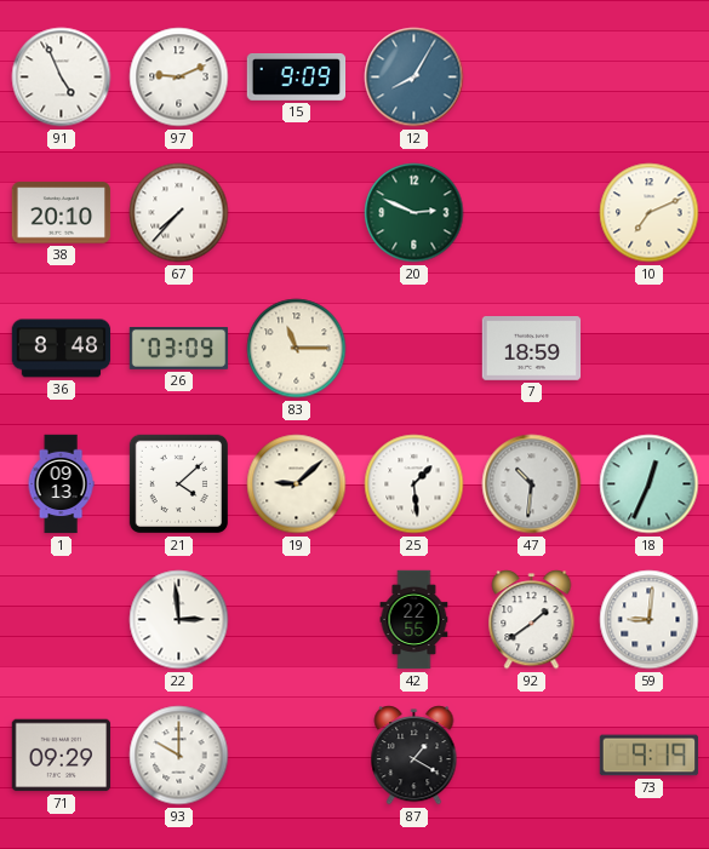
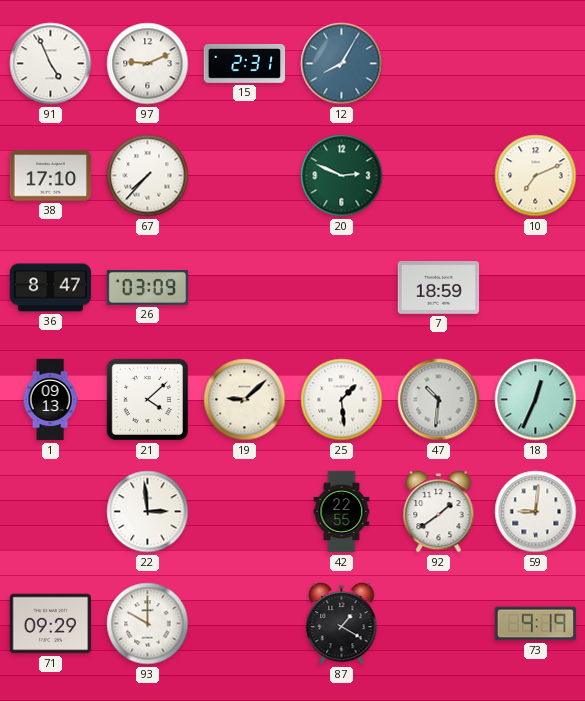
15: 9:09 -> 2:31 (245, 64)
38: 20:10 -> 17:10 (51, 176)
36: 8:48 -> 8:47 (51, 288)
83: 11:15 -> none (297, 349)
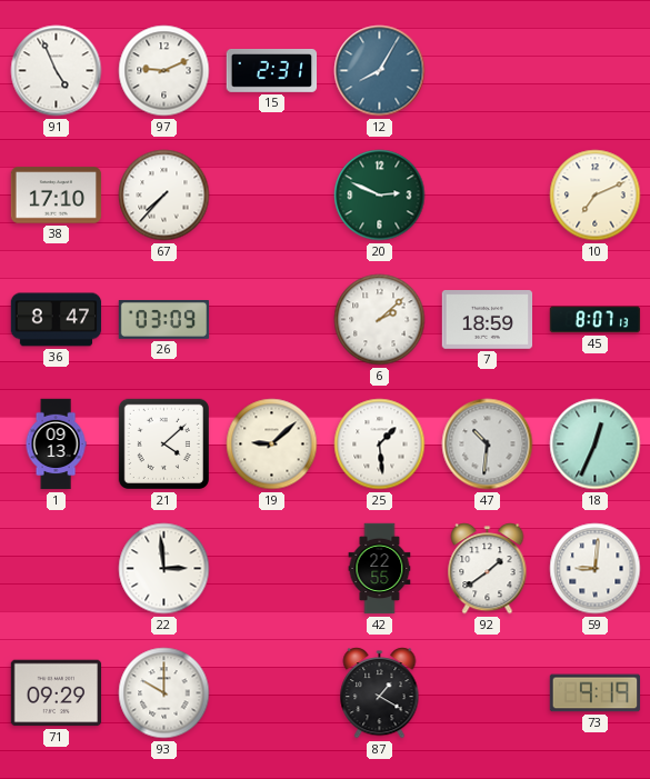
6: none -> 2:08 (380, 320)
45: none -> 8:07 (596, 320)
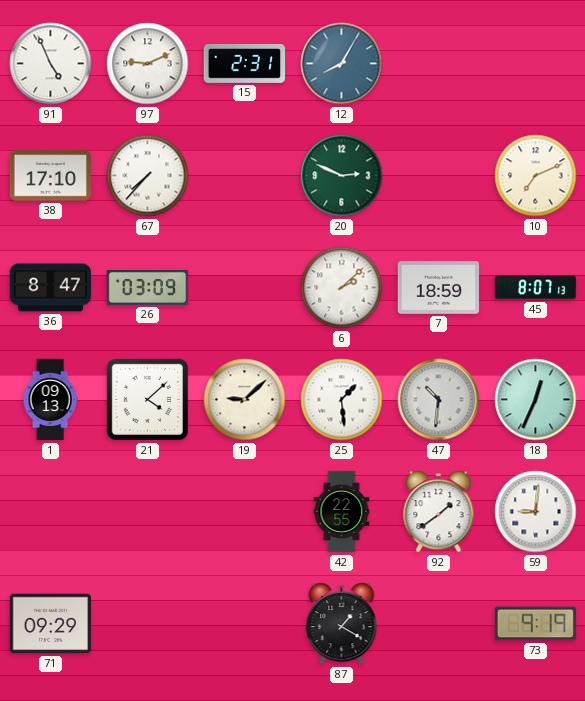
22: 2:59 -> none (164, 569)
93: 10:00 -> none (164, 693)
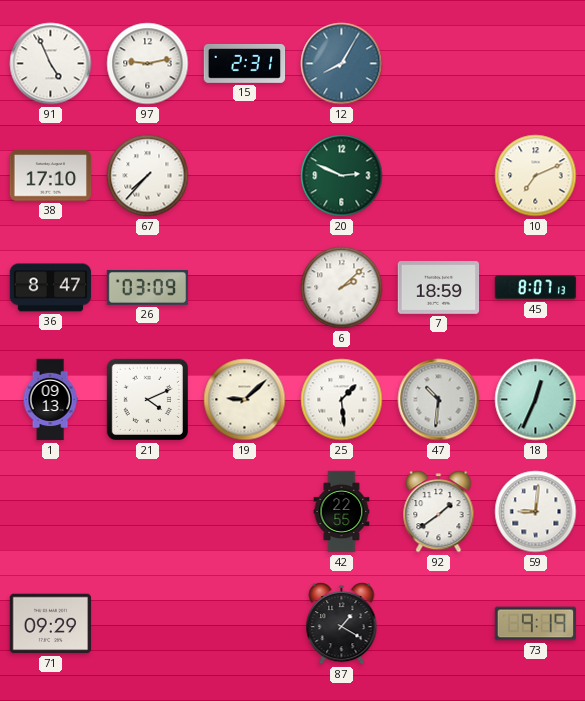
97: 9:11 -> 9:13 (148, 64)
21: 4:08 -> 4:11 (147, 399)
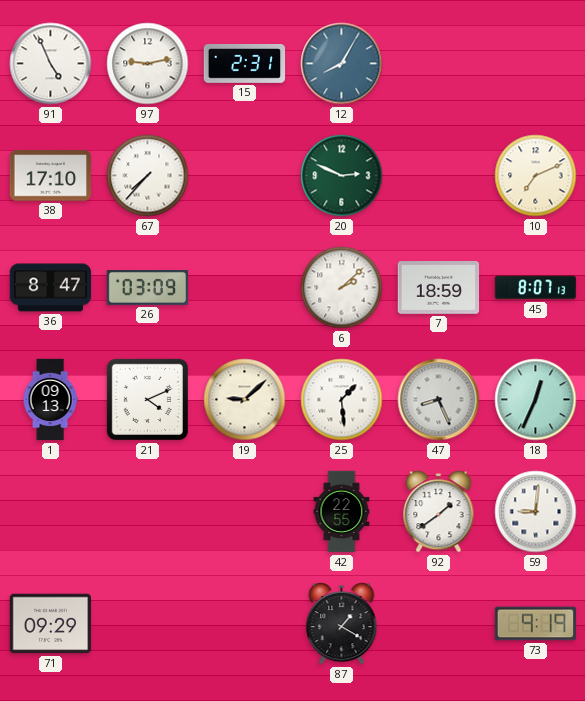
47: 10:31 -> 8:26 (439, 400)
